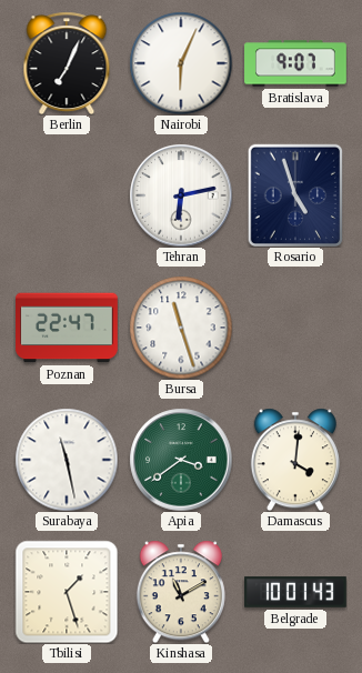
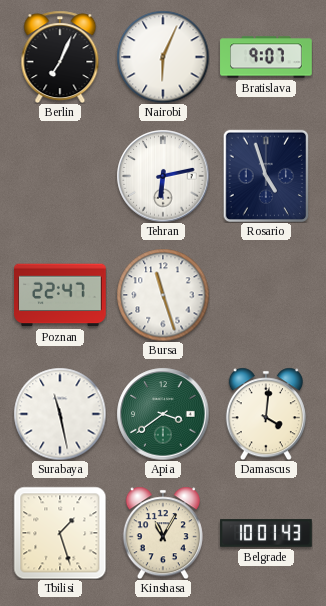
Kinshasa: 11:10 -> 11:05 (163, 533)
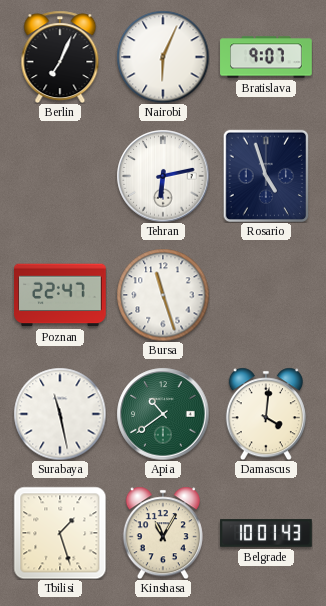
Apia: 3:39 -> 10:39 (163, 414)
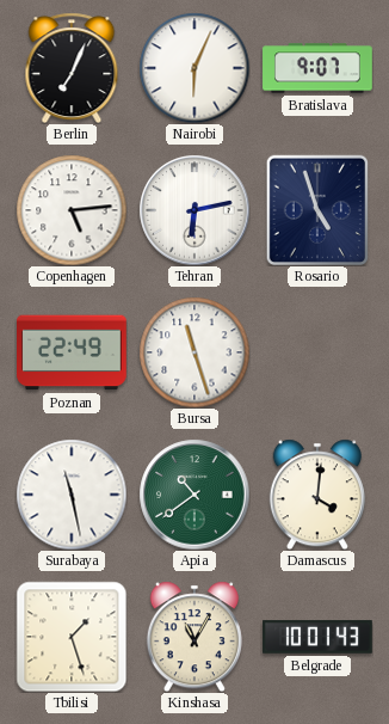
Copenhagen: none -> 5:14 (72, 210)
Poznan: 22:47 -> 22:49 (73, 352)
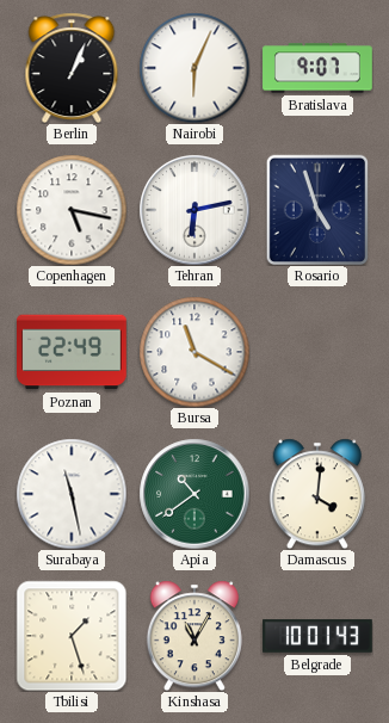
Berlin: 7:04 -> 1:04 (72, 68)
Copenhagen: 5:14 -> 5:17 (72, 210)
Bursa: 11:27 -> 11:20 (194, 352)
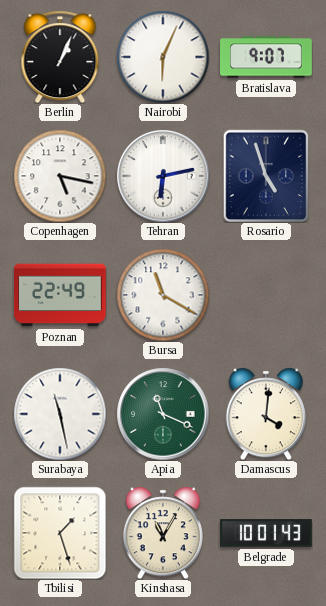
Apia: 10:39 -> 11:19 (163, 414)
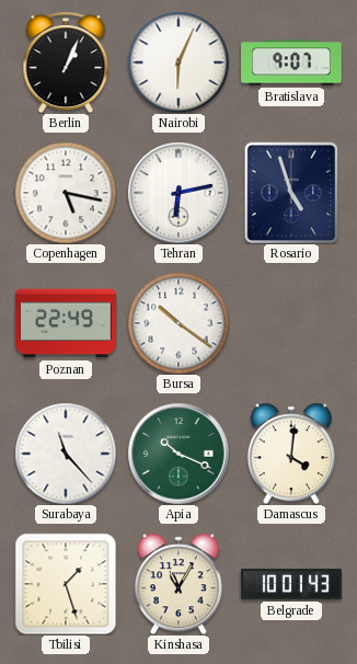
Bursa: 11:20 -> 10:21 (178, 323)
Surabaya: 11:28 -> 11:23 (66, 454)
Apia: 11:19 -> 10:19 (178, 454)
